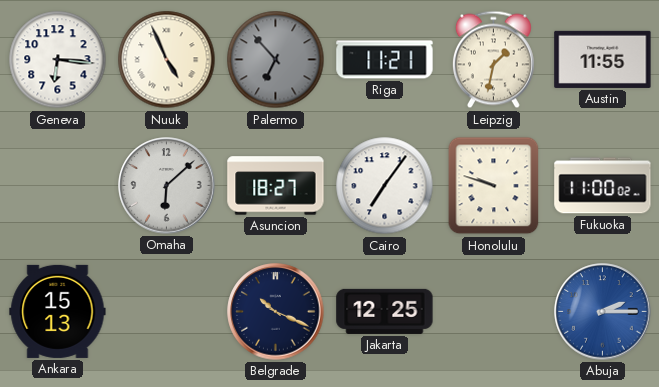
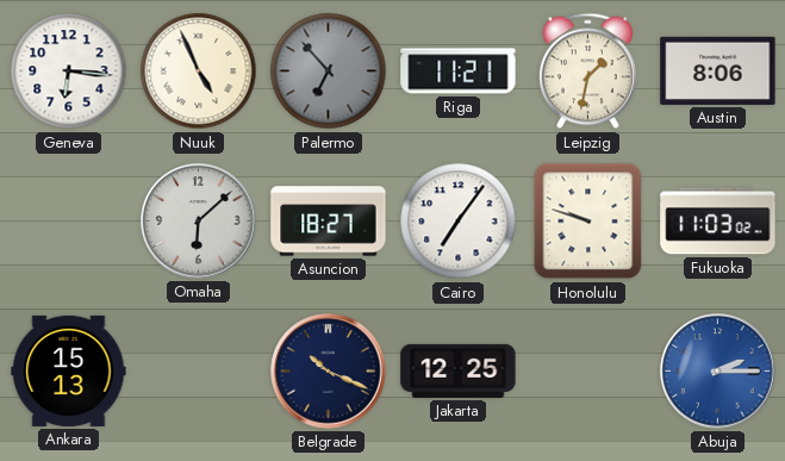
Austin: 11:55 -> 8:06 (718, 70)
Fukuoka: 11:00 -> 11:03 (718, 222)
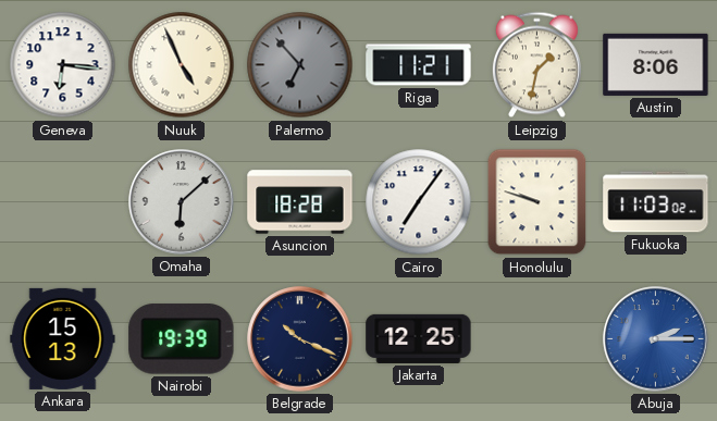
Asuncion: 18:27 -> 18:28 (300, 202)
Nairobi: none -> 19:39 (182, 339)
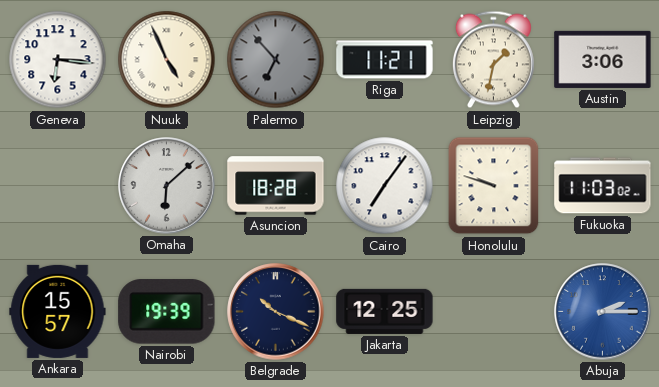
Austin: 8:06 -> 3:06 (603, 59)
Ankara: 15:13 -> 15:57 (58, 311)
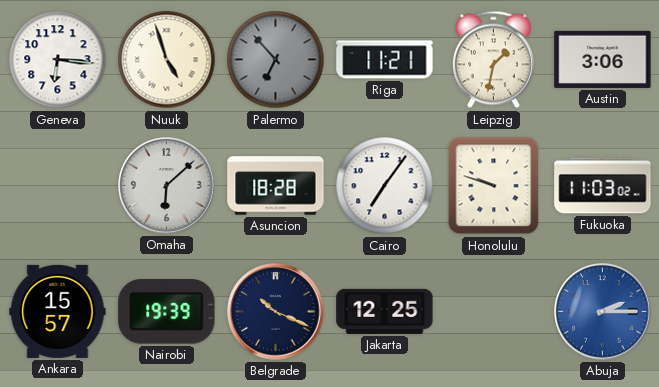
Nuuk: 4:56 -> 4:57 (167, 60)
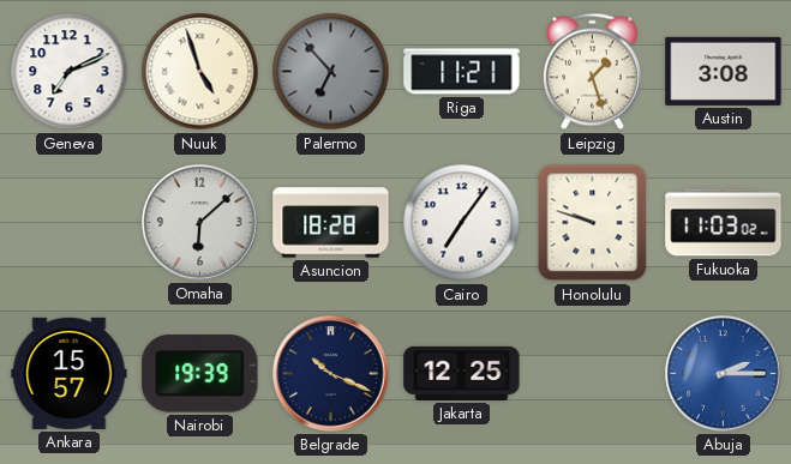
Geneva: 6:16 -> 7:11 (70, 72)
Leipzig: 1:32 -> 1:27 (592, 72)
Austin: 3:06 -> 3:08 (724, 71)
